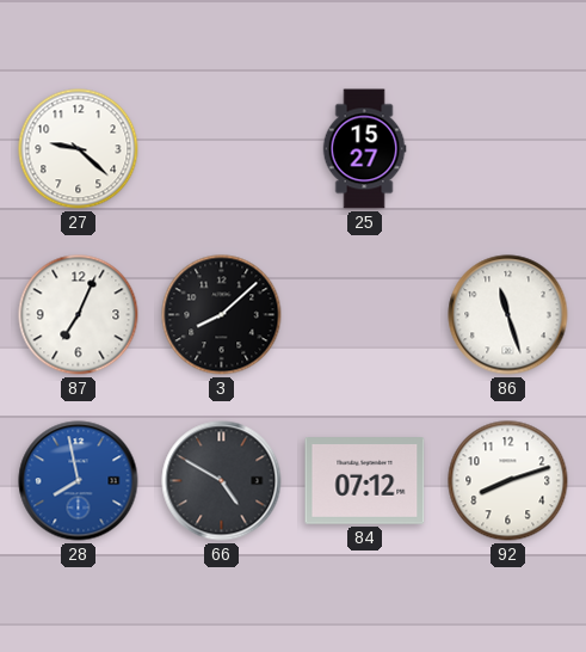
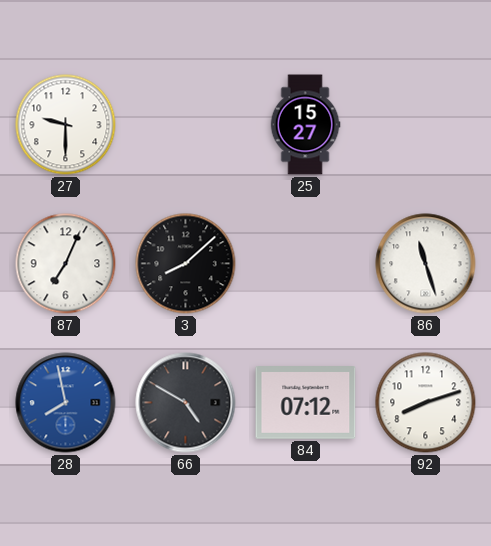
27: 9:22 -> 9:30 (66, 125)
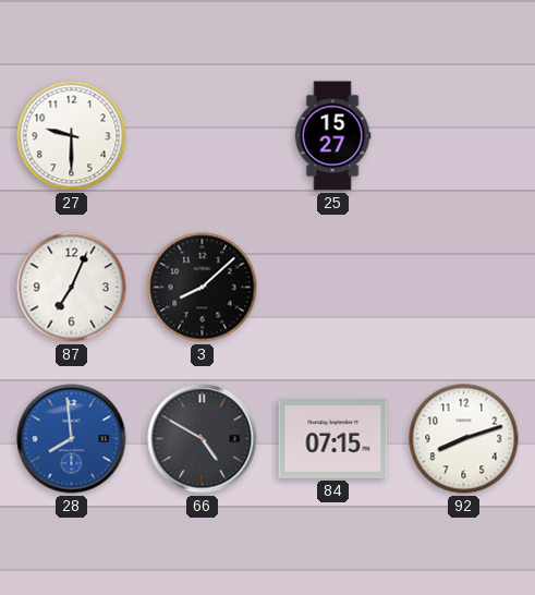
86: 11:27 -> none (426, 264)
28: 7:58 -> 7:59 (72, 439)
84: 07:12 -> 07:15 (333, 439)
